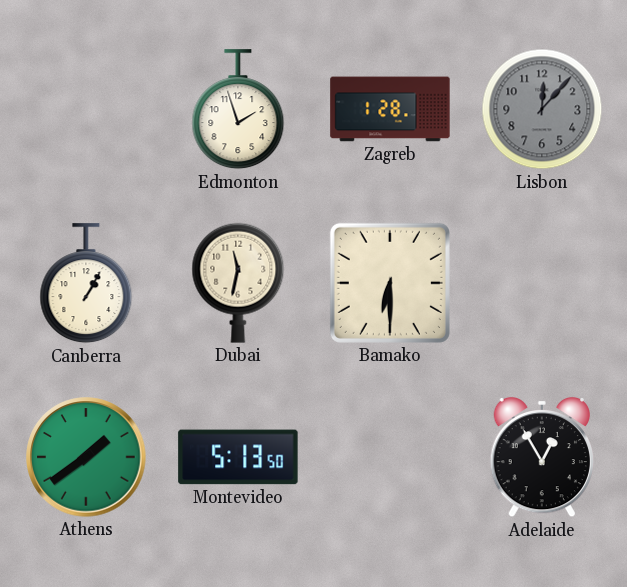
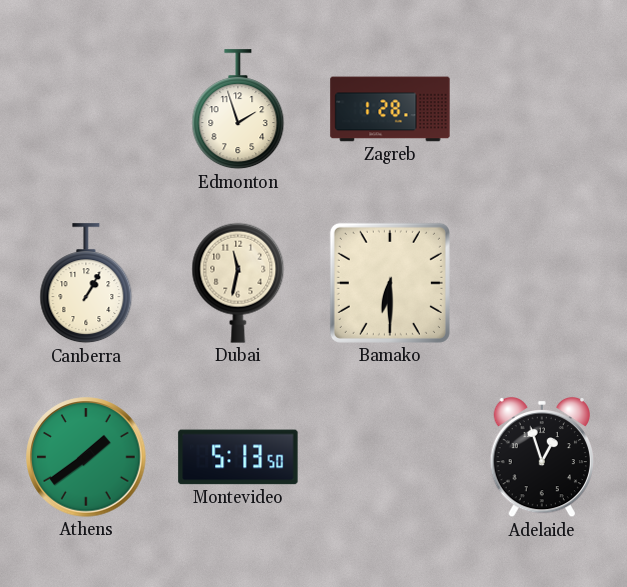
Lisbon: 12:07 -> none (542, 109)
Adelaide: 12:55 -> 12:57 (541, 457)
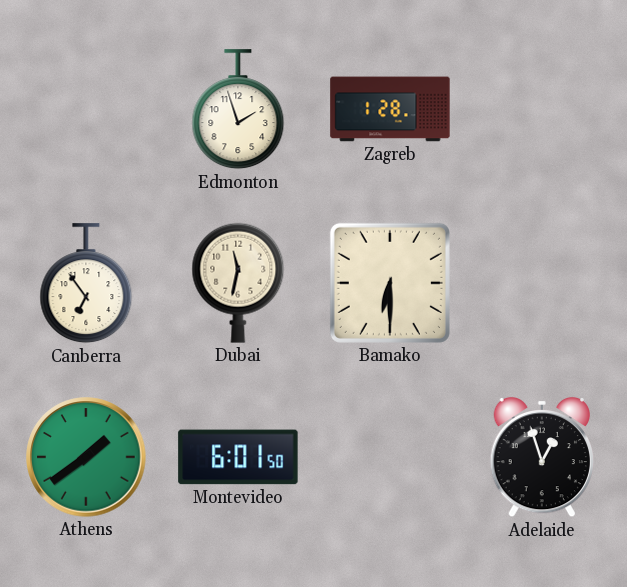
Canberra: 1:05 -> 6:54 (86, 284)
Montevideo: 5:13 -> 6:01 (238, 457)
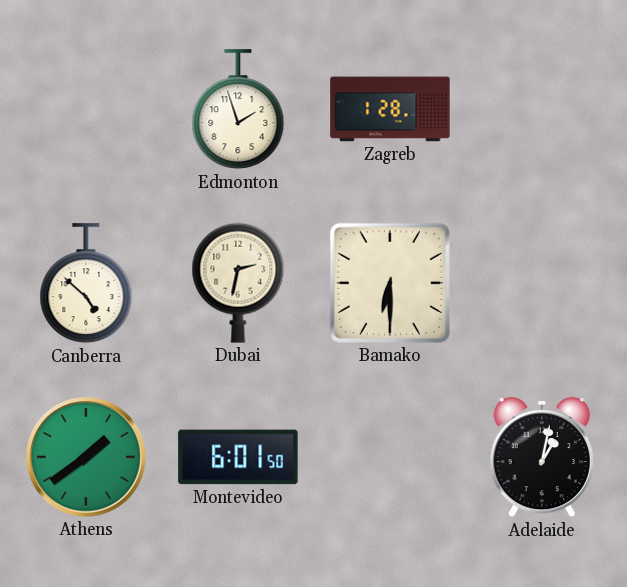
Canberra: 6:54 -> 4:52 (86, 284)
Dubai: 11:32 -> 2:32 (238, 283)
Adelaide: 12:57 -> 1:02 (541, 457)
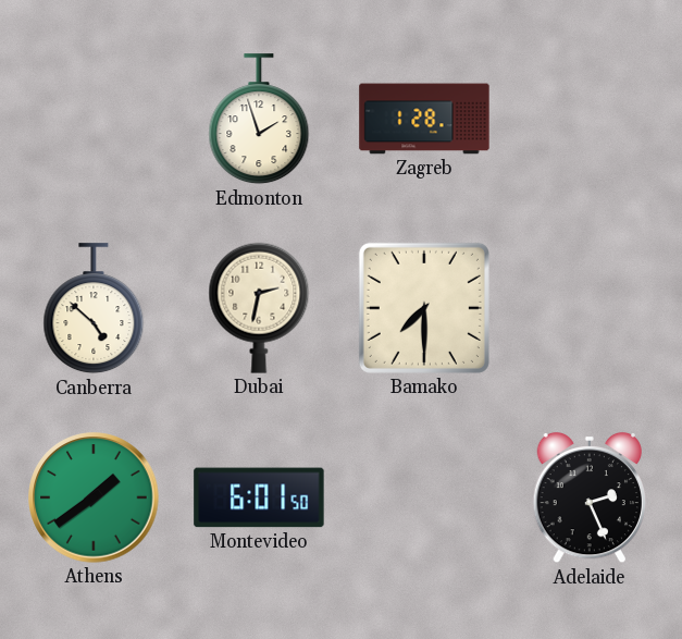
Bamako: 6:30 -> 7:30 (424, 308)
Adelaide: 1:02 -> 2:26 (588, 497)
